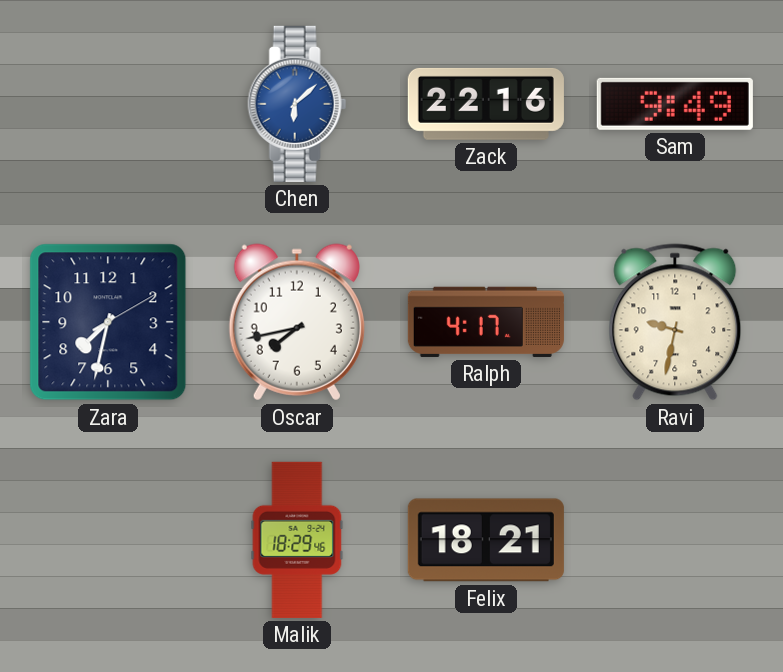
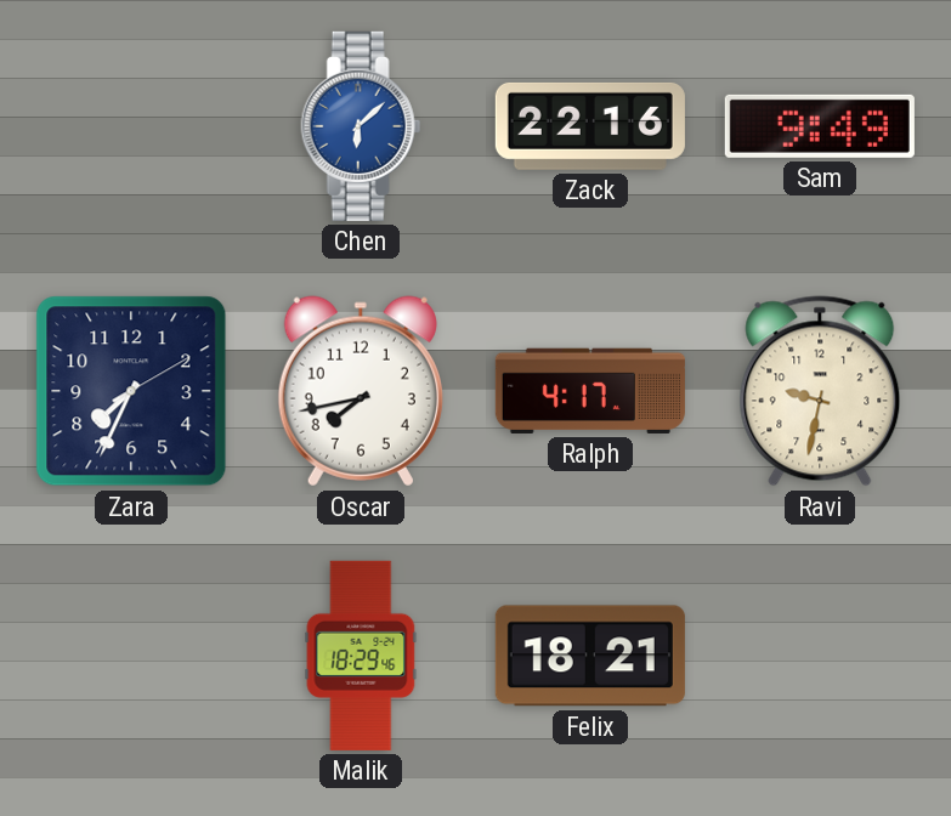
Zara: 7:32 -> 7:34 (131, 391)
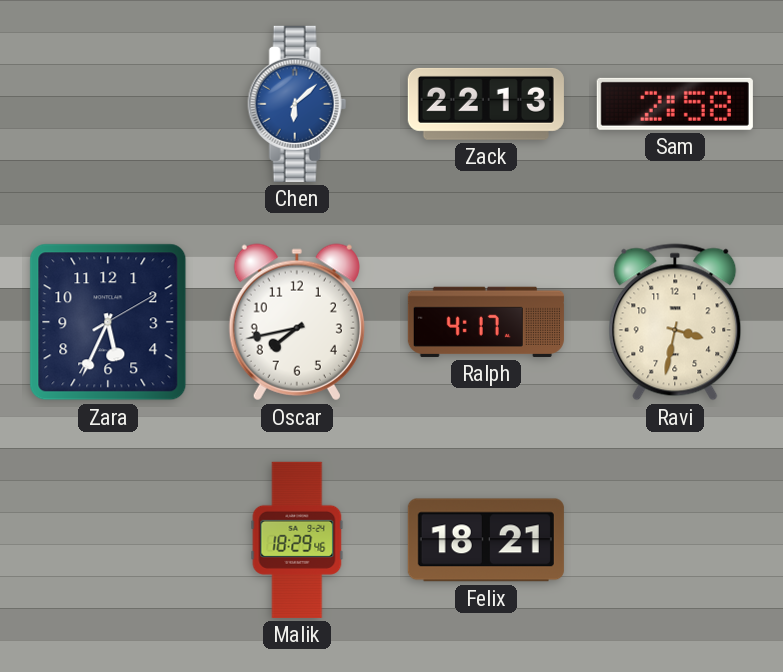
Zack: 22:16 -> 22:13 (486, 104)
Sam: 9:49 -> 2:58 (675, 104)
Zara: 7:34 -> 5:34 (108, 322)
Ravi: 9:32 -> 3:32 (675, 322)
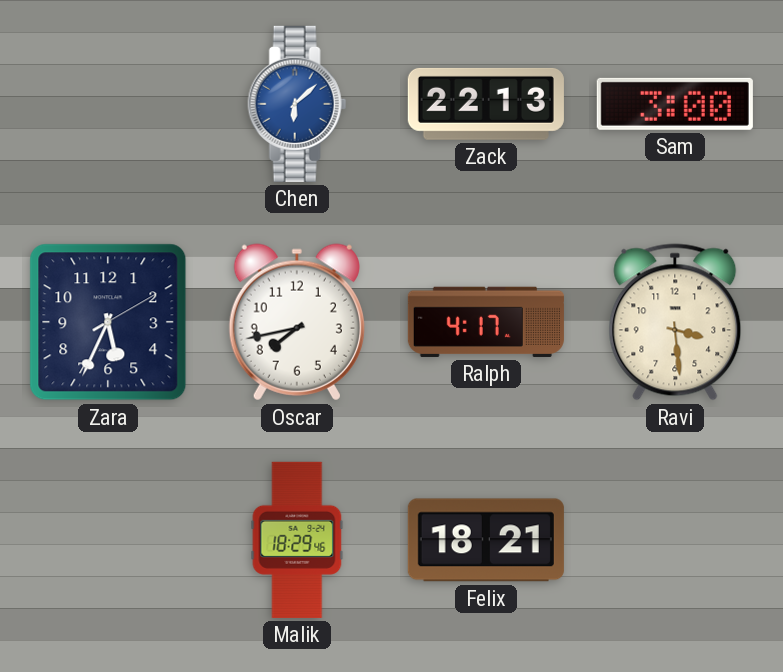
Sam: 2:58 -> 3:00 (675, 104)
Ravi: 3:32 -> 3:29 (675, 322)
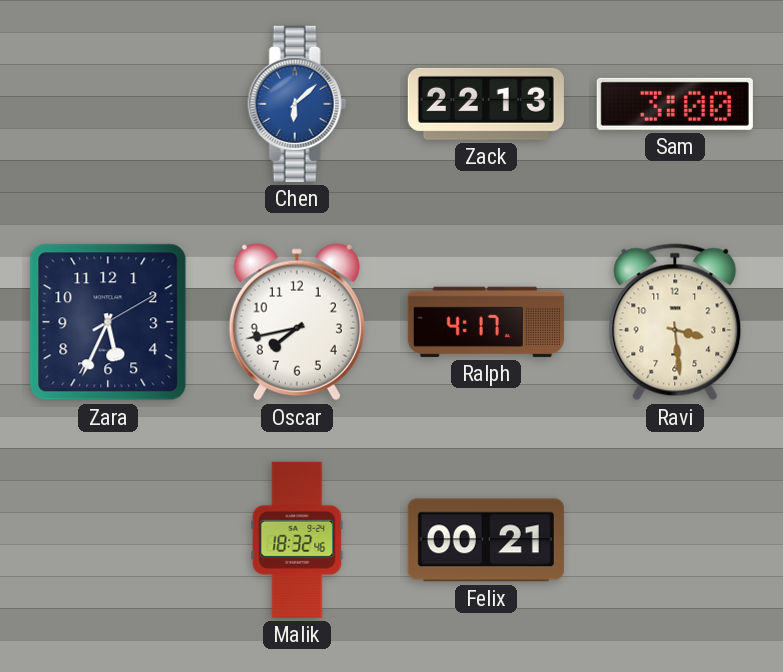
Malik: 18:29 -> 18:32 (297, 540)
Felix: 18:21 -> 00:21 (486, 540)
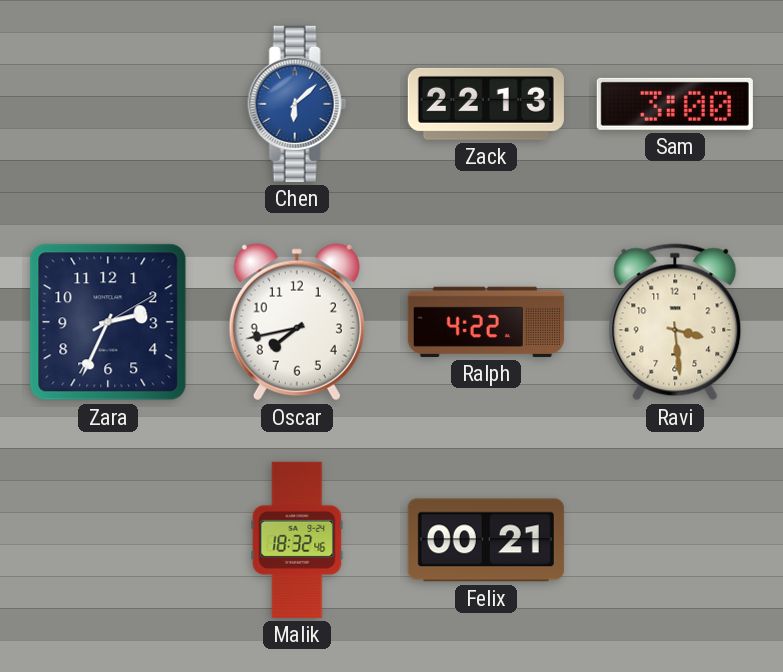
Zara: 5:34 -> 2:34 (108, 322)
Ralph: 4:17 -> 4:22 (486, 322)
